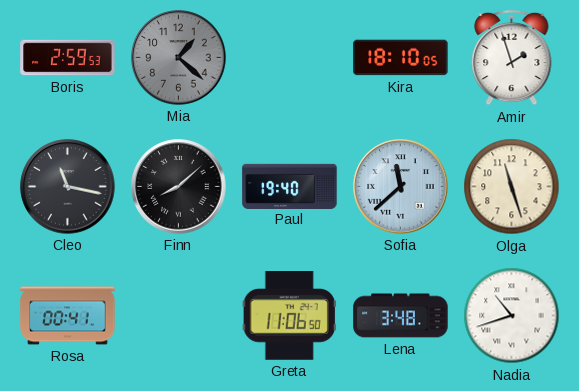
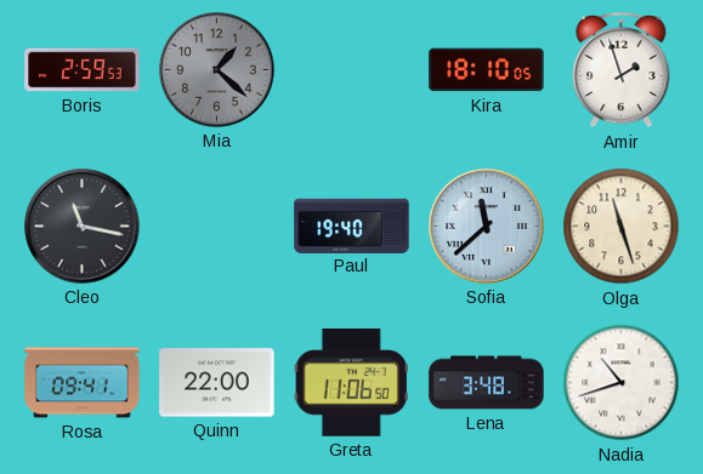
Finn: 8:08 -> none (179, 187)
Rosa: 00:41 -> 09:41 (83, 383)
Quinn: none -> 22:00 (217, 383)
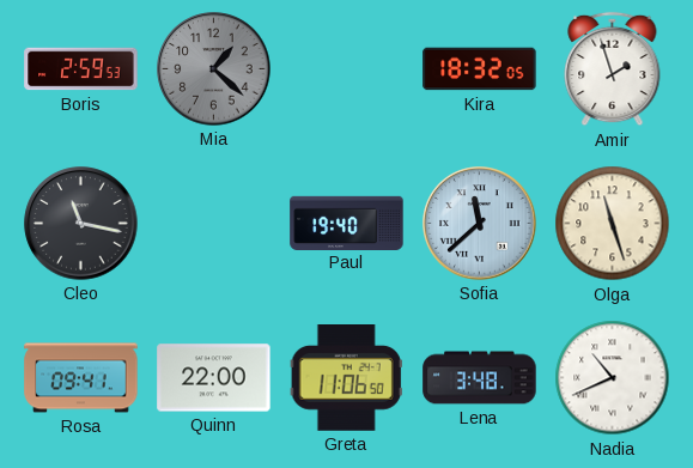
Kira: 18:10 -> 18:32 (480, 69)
Nadia: 10:42 -> 10:41 (613, 378)
